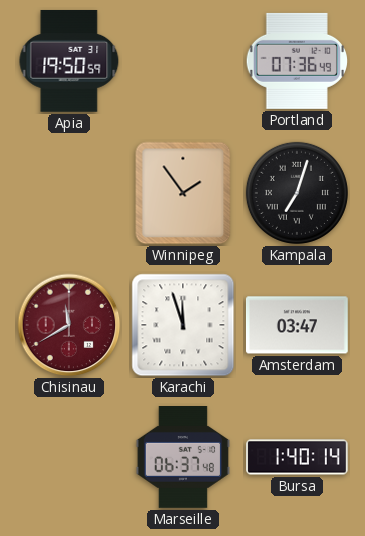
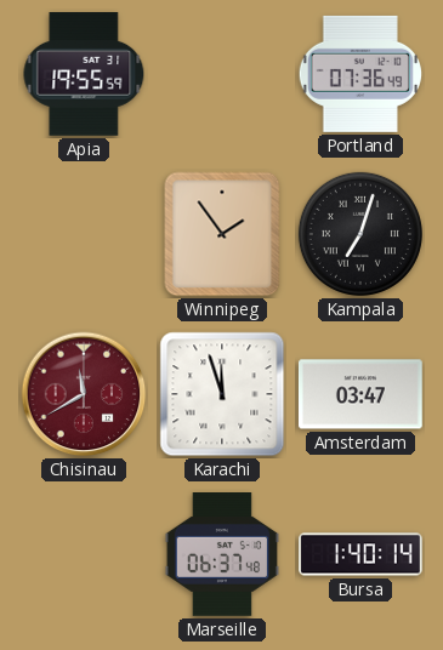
Apia: 19:50 -> 19:55 (84, 74)
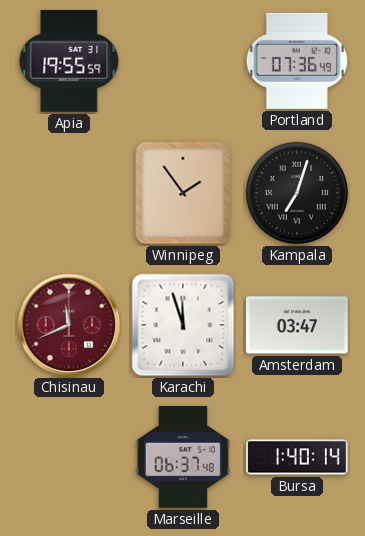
Chisinau: 11:40 -> 11:41 (69, 325)
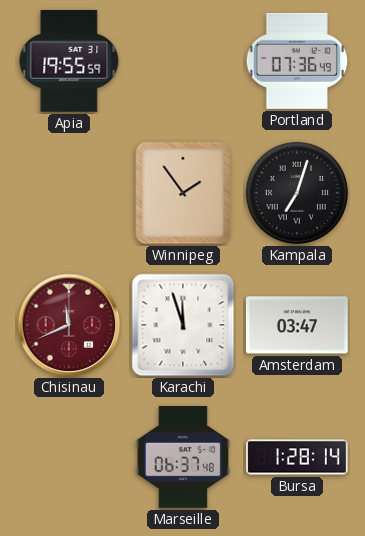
Bursa: 1:40 -> 1:28 (297, 457)
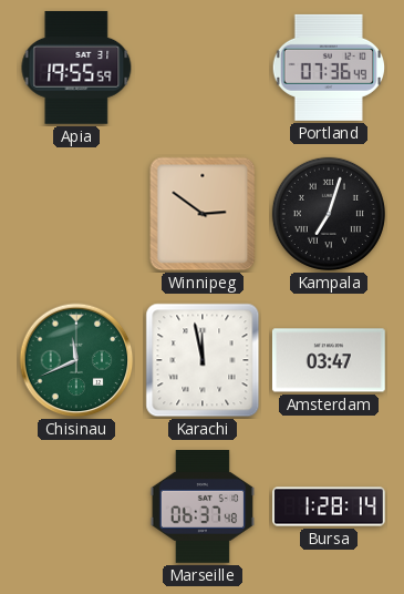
Winnipeg: 1:54 -> 2:51 (203, 214)
Chisinau dial: burgundy -> green (76, 360)
Karachi: 11:57 -> 11:58 (203, 360)
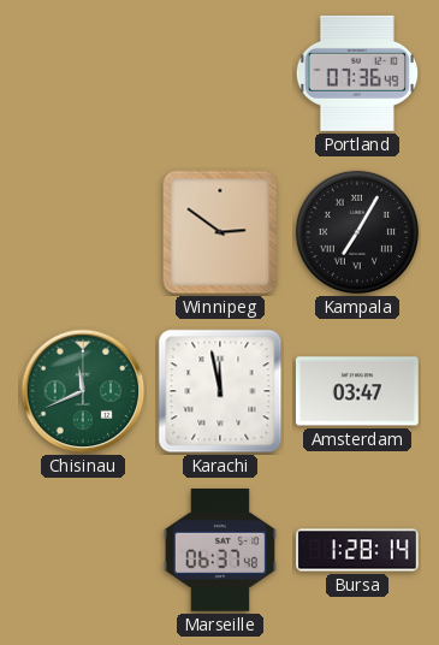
Apia: 19:55 -> none (76, 68)
Kampala: 7:03 -> 7:05 (357, 232)
